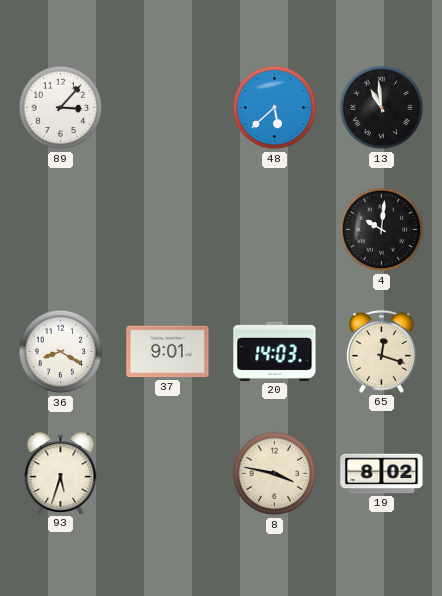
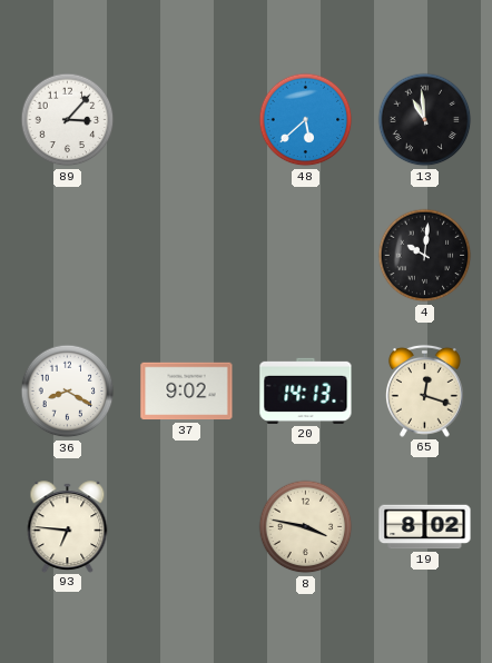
37: 9:01 -> 9:02 (187, 392)
20: 14:03 -> 14:13 (306, 390)
93: 5:33 -> 6:46 (68, 526)
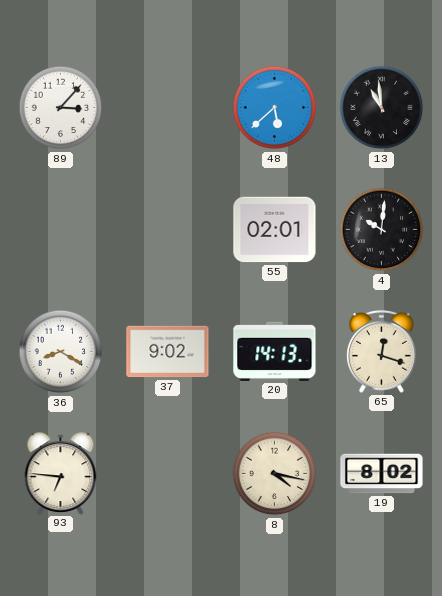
55: none -> 02:01 (275, 230)
8: 3:47 -> 4:17 (275, 474)
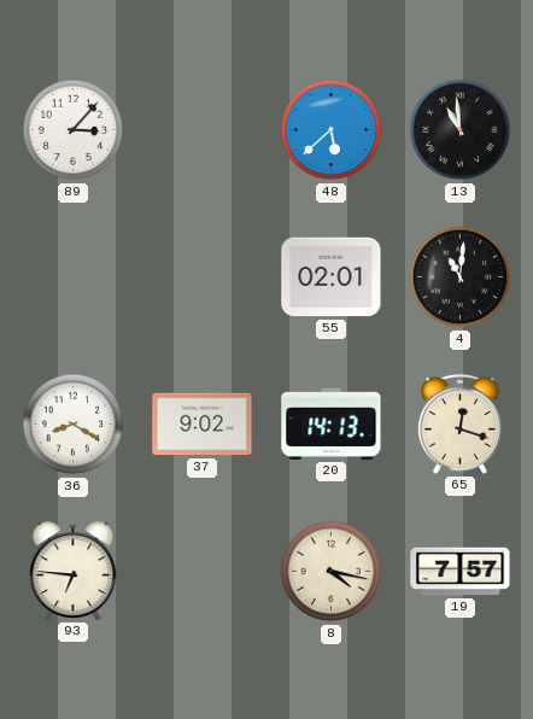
4: 10:01 -> 11:01 (461, 277)
19: 8:02 -> 7:57 (461, 572)
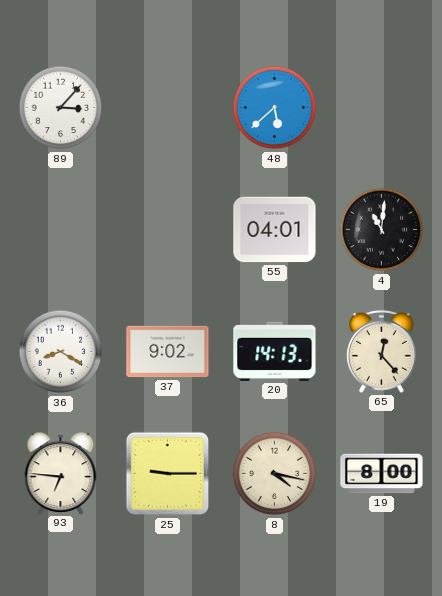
13: 10:59 -> none (461, 130)
55: 02:01 -> 04:01 (275, 230)
65: 12:18 -> 12:23 (381, 351)
25: none -> 9:15 (168, 474)
19: 7:57 -> 8:00 (382, 474)
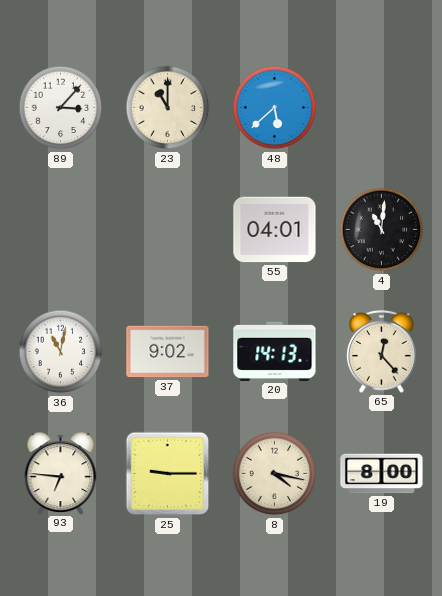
23: none -> 11:00 (168, 108)
36: 8:20 -> 11:02 (61, 352)
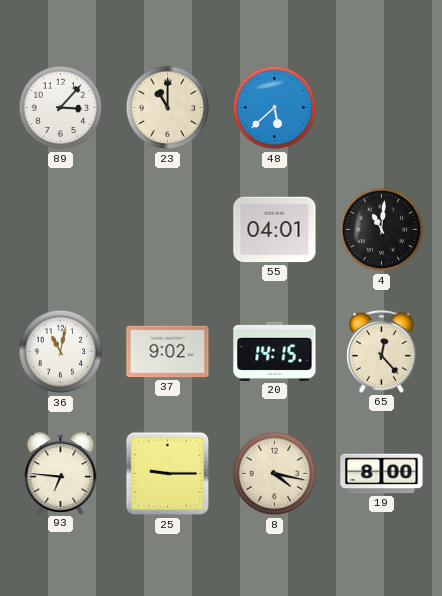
20: 14:13 -> 14:15 (275, 351)
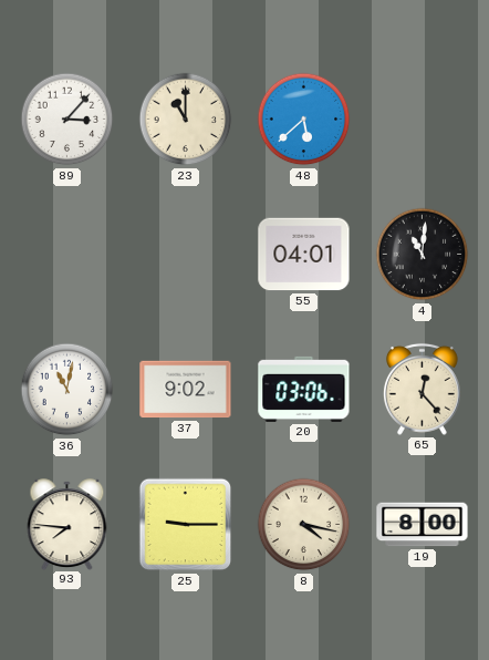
20: 14:15 -> 03:06 (304, 389)
93: 6:46 -> 7:46 (67, 524)
